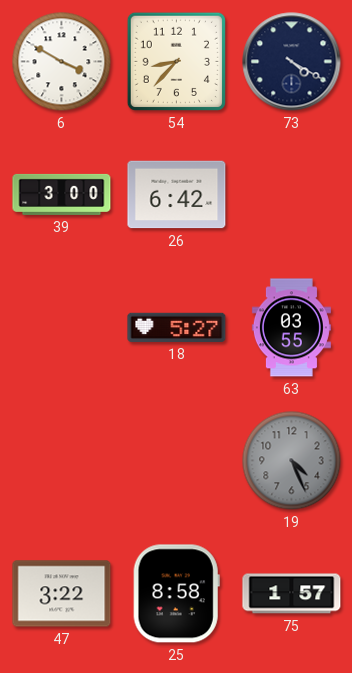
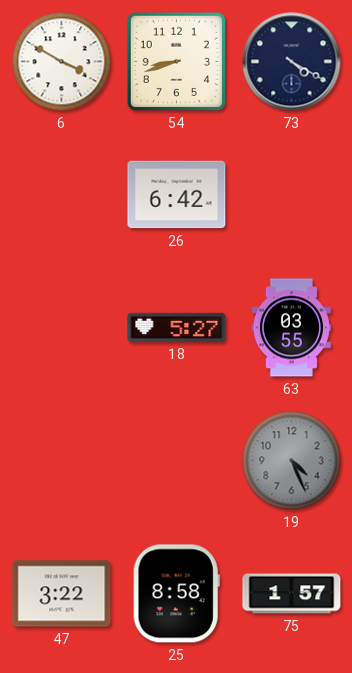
54: 8:37 -> 8:42 (176, 61)
39: 3:00 -> none (62, 194)
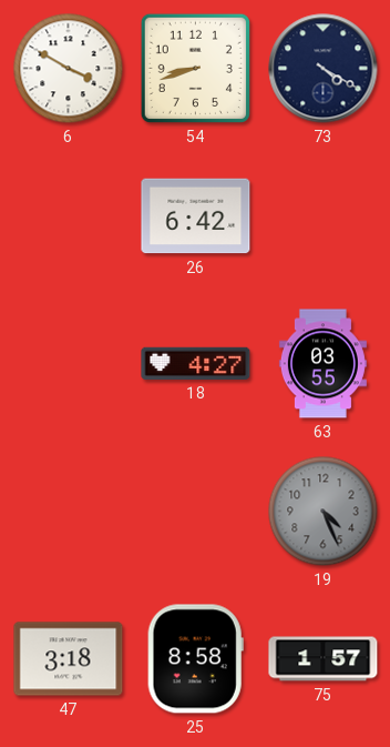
18: 5:27 -> 4:27 (196, 363)
47: 3:22 -> 3:18 (69, 659)
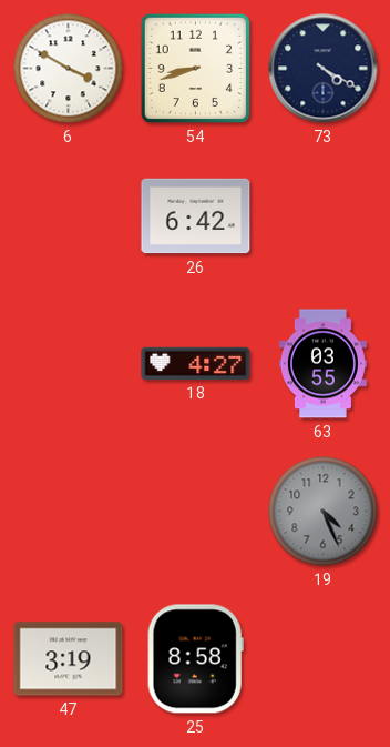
47: 3:18 -> 3:19 (69, 659)
75: 1:57 -> none (324, 659)
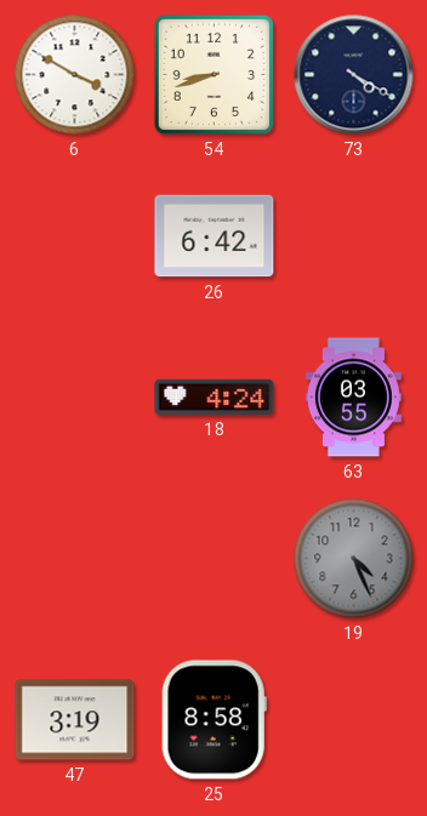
18: 4:27 -> 4:24 (215, 396)
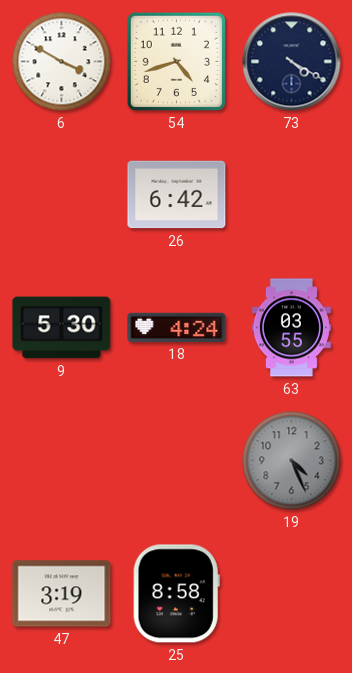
54: 8:42 -> 4:42 (176, 61)
9: none -> 5:30 (62, 328)
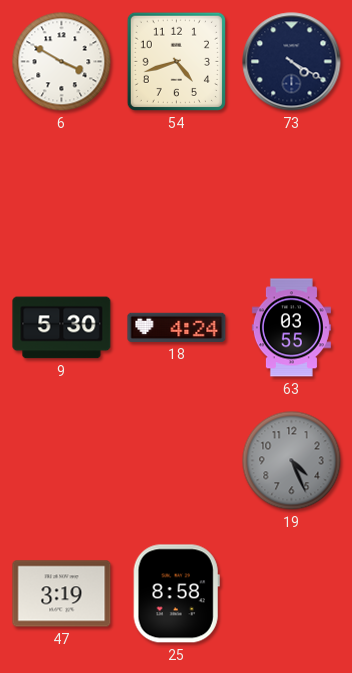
26: 6:42 -> none (177, 195)
